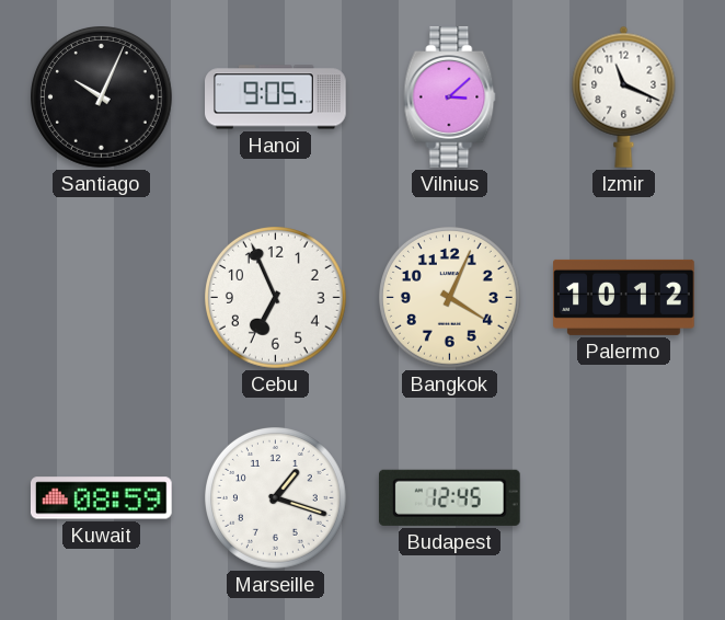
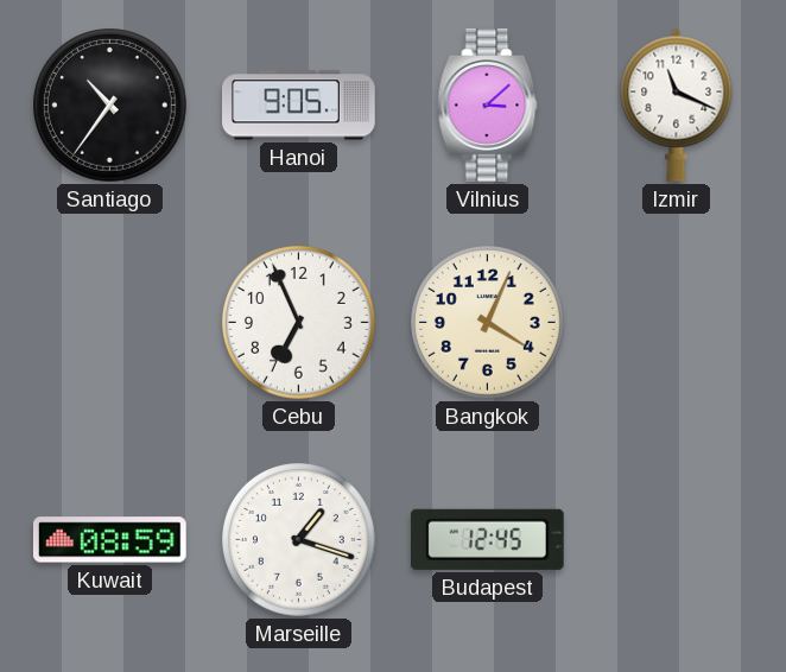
Santiago: 10:04 -> 10:36 (110, 106)
Palermo: 10:12 -> none (624, 297)
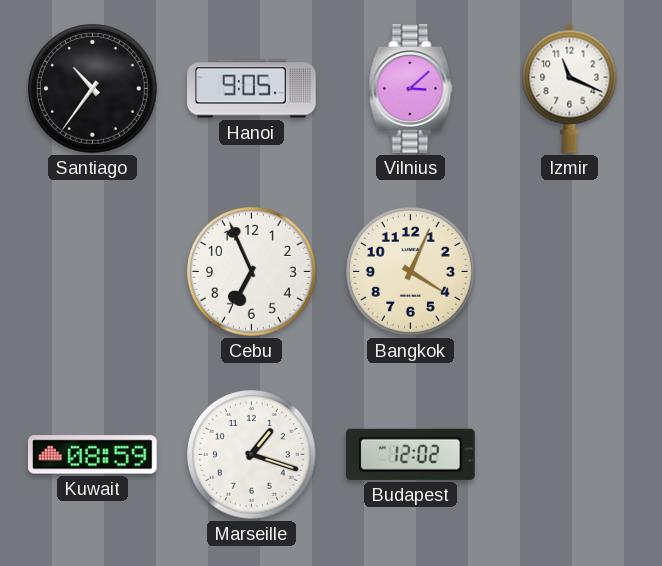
Budapest: 12:45 -> 12:02 (410, 454)
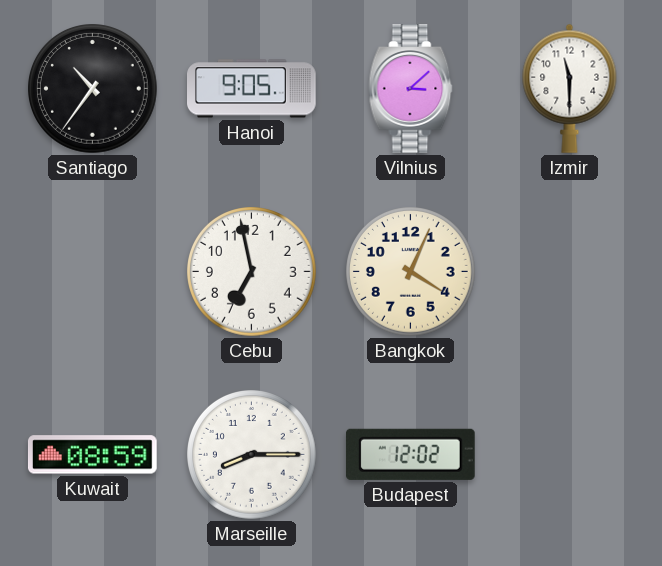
Izmir: 11:19 -> 11:30 (570, 88)
Cebu: 6:56 -> 6:58 (252, 272)
Marseille: 1:18 -> 8:15 (252, 455)
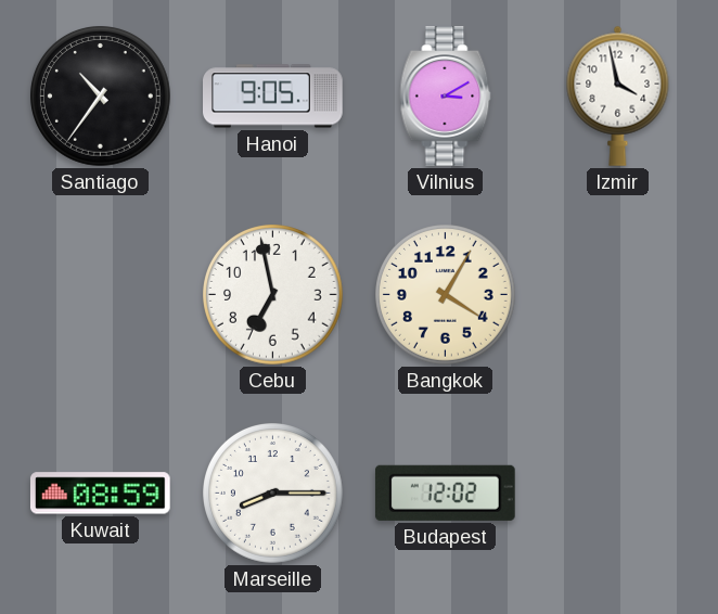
Vilnius: 3:08 -> 3:10 (446, 97)
Izmir: 11:30 -> 3:58 (618, 95)
Bangkok: 4:04 -> 4:05 (446, 295)
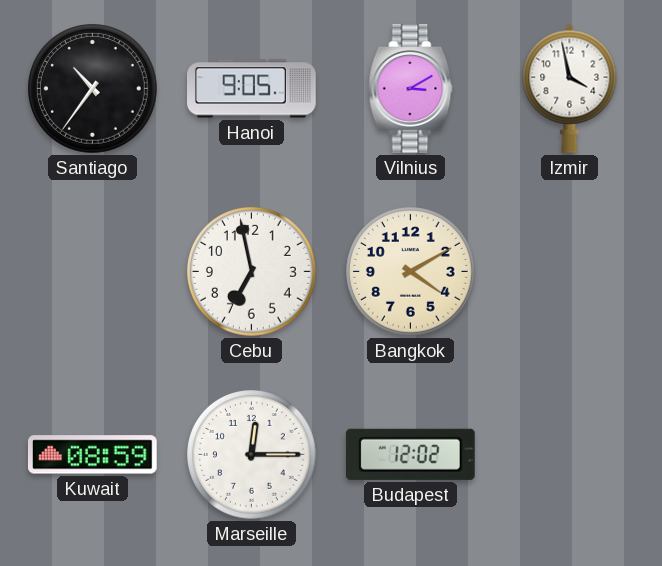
Bangkok: 4:05 -> 4:10 (411, 272)
Marseille: 8:15 -> 12:15 (252, 455)
